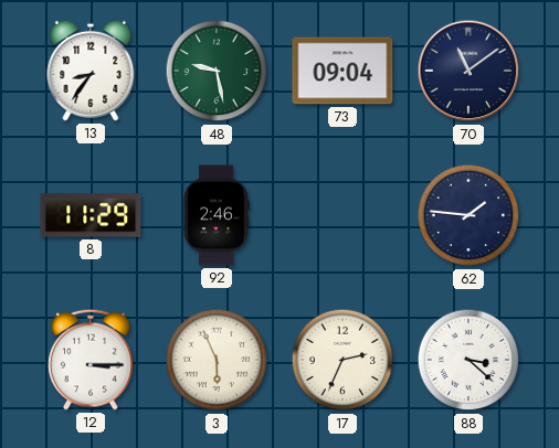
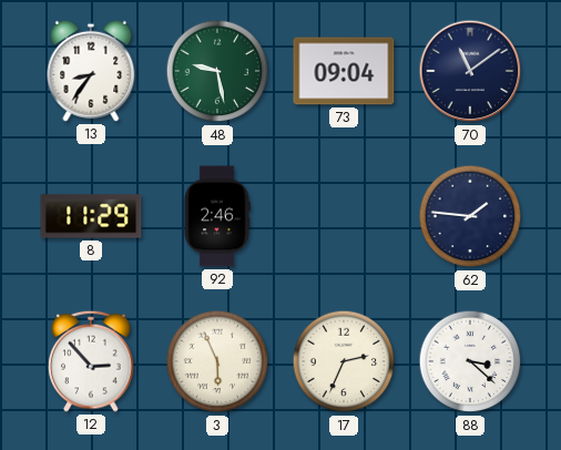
12: 3:15 -> 2:53 (91, 361)
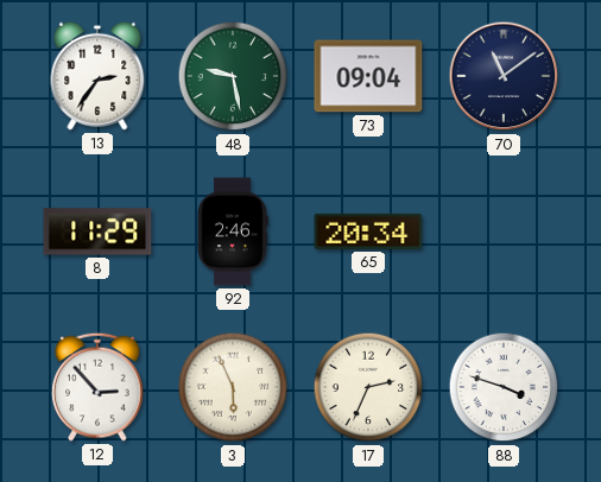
13: 8:36 -> 2:36 (97, 76)
65: none -> 20:34 (368, 232)
62: 1:46 -> none (470, 216)
88: 3:22 -> 3:48 (504, 387)
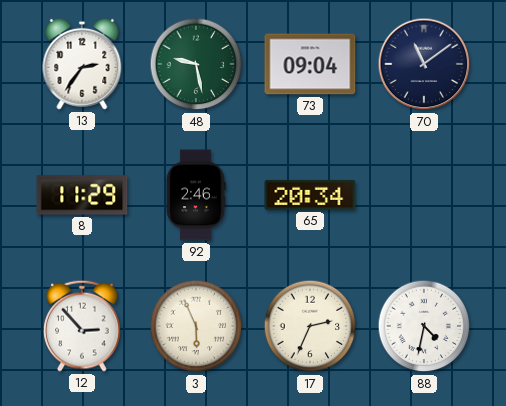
88: 3:48 -> 4:32 (424, 326)
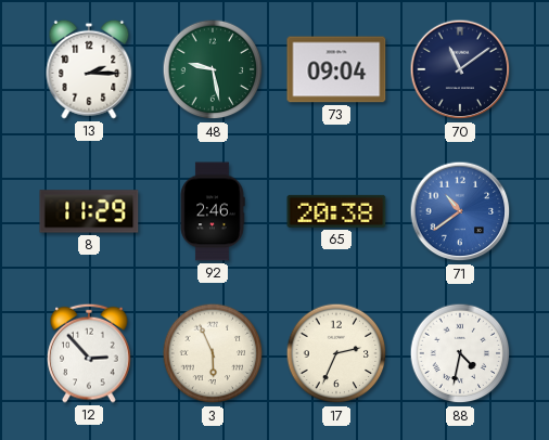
13: 2:36 -> 2:15 (89, 69)
65: 20:34 -> 20:38 (336, 211)
71: none -> 10:39 (460, 211)
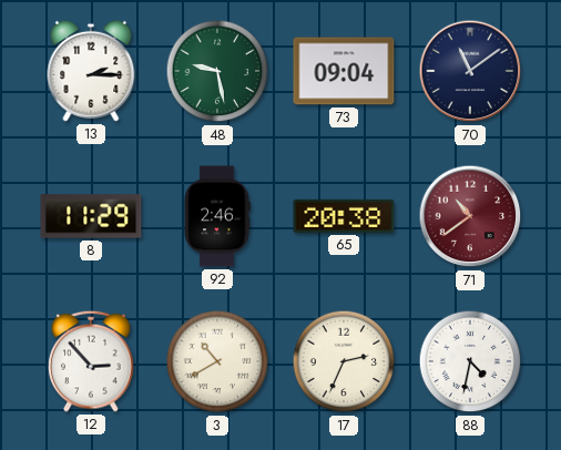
71 dial: blue -> burgundy (470, 216)
3: 5:56 -> 10:40 (217, 361)
